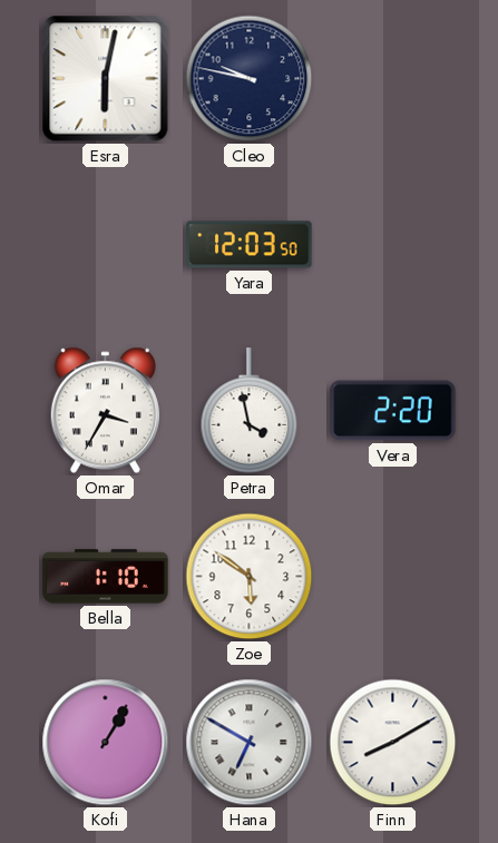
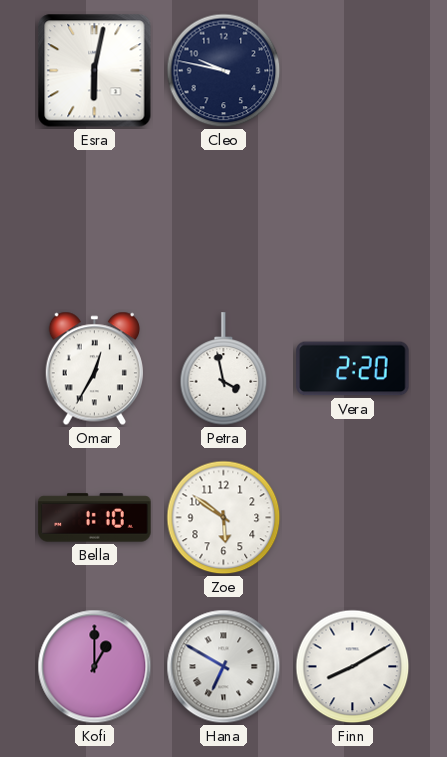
Yara: 12:03 -> none (250, 245)
Omar: 3:35 -> 12:35 (94, 369)
Kofi: 1:05 -> 1:00 (95, 667)
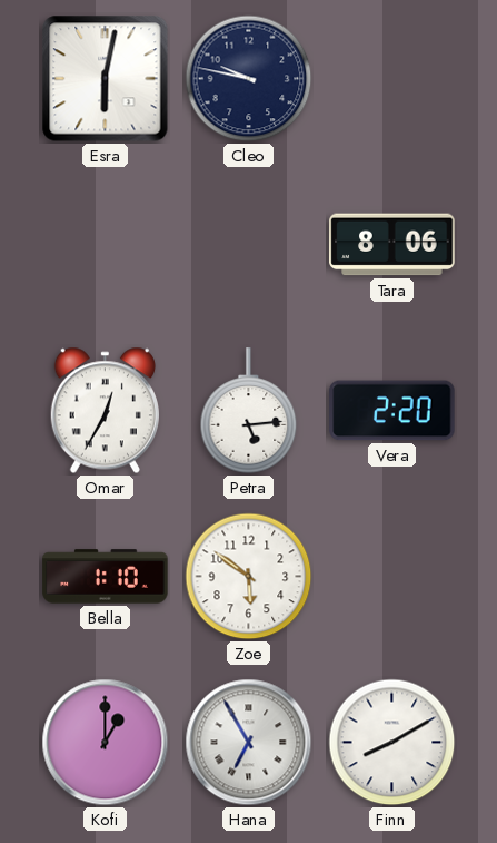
Tara: none -> 8:06 (392, 245)
Petra: 3:58 -> 5:14 (249, 411)
Hana: 6:50 -> 6:55 (249, 743)
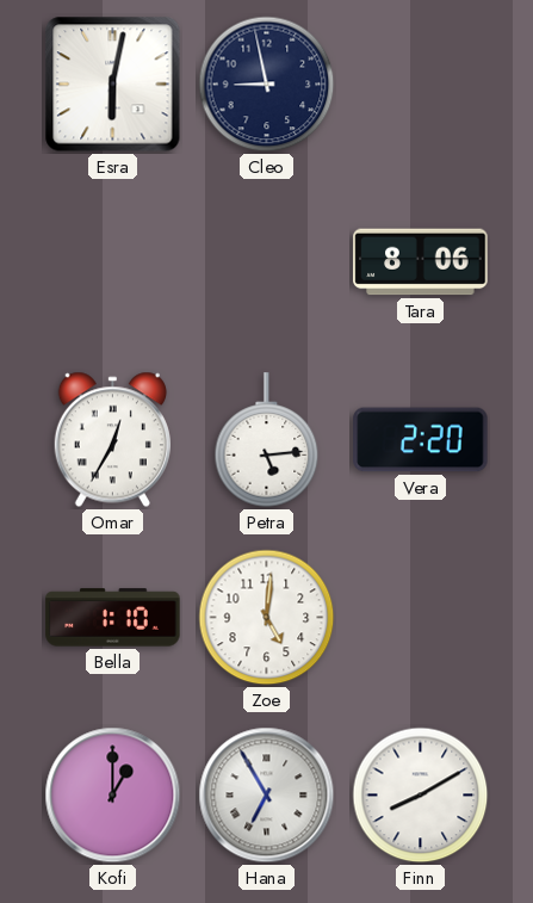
Cleo: 9:47 -> 8:58 (267, 85)
Zoe: 5:51 -> 5:01 (267, 618)
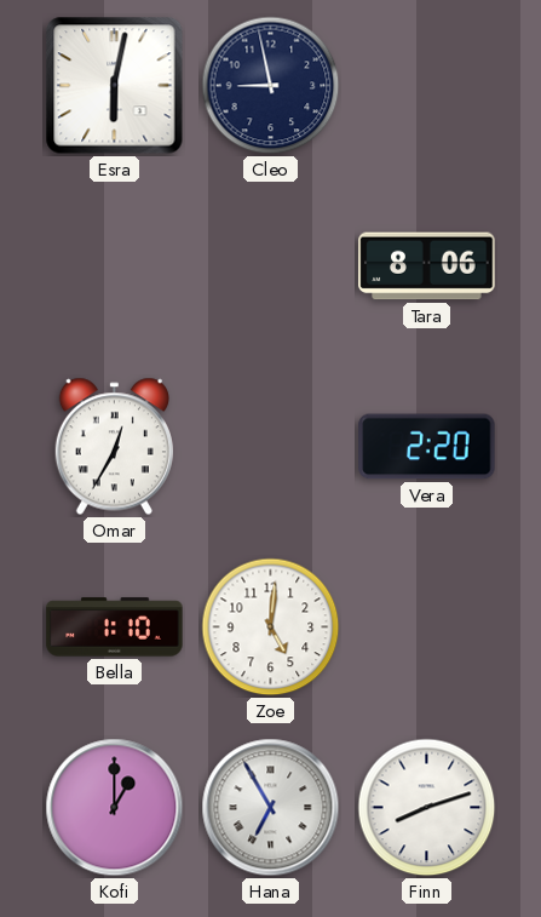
Petra: 5:14 -> none (267, 440)
Finn: 8:10 -> 8:12 (427, 808)
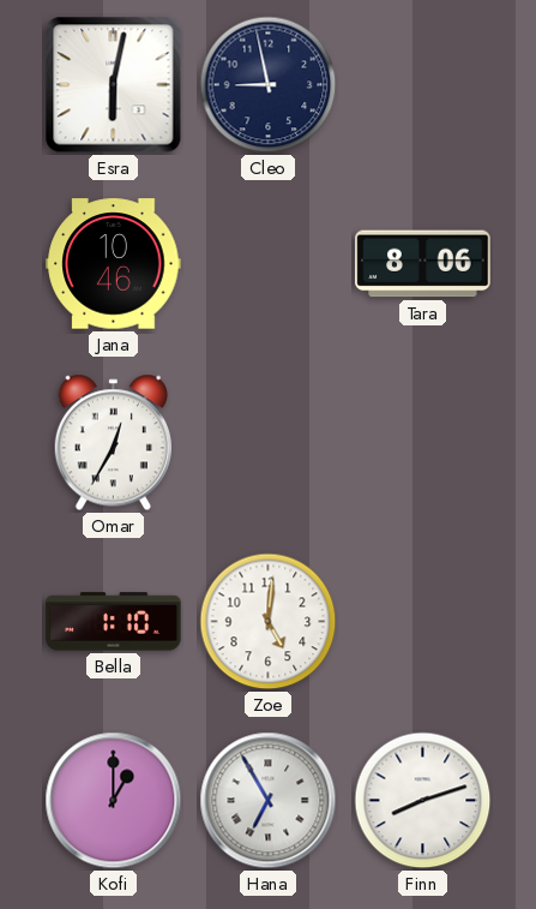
Jana: none -> 10:46 (114, 264)
Vera: 2:20 -> none (427, 447)
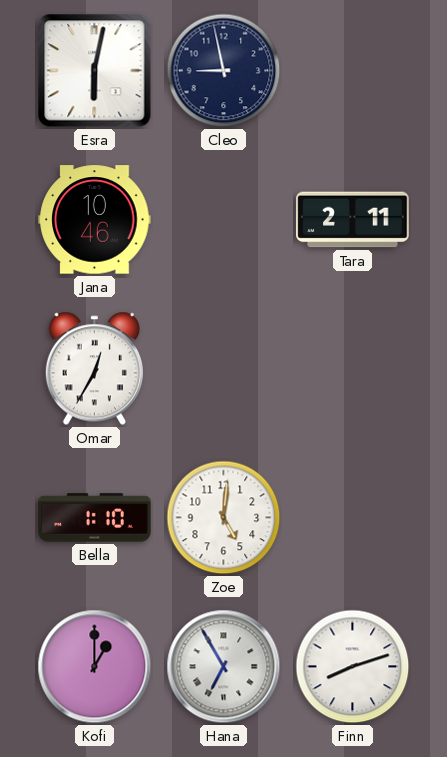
Tara: 8:06 -> 2:11 (353, 220)
